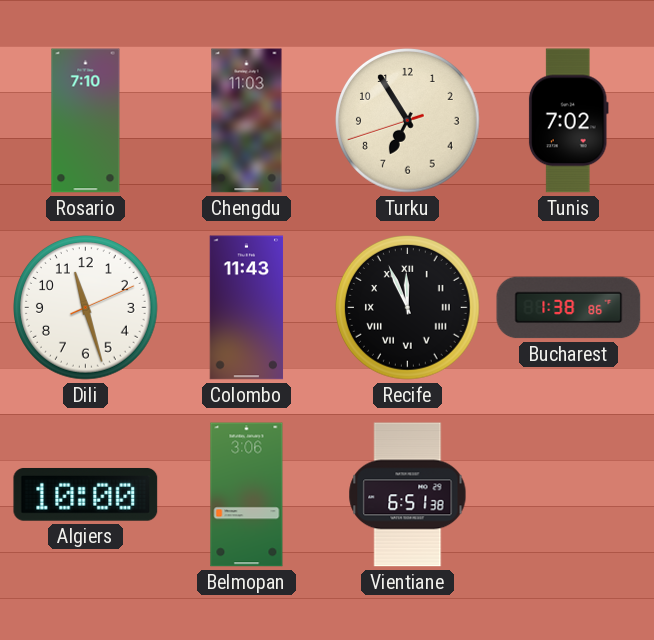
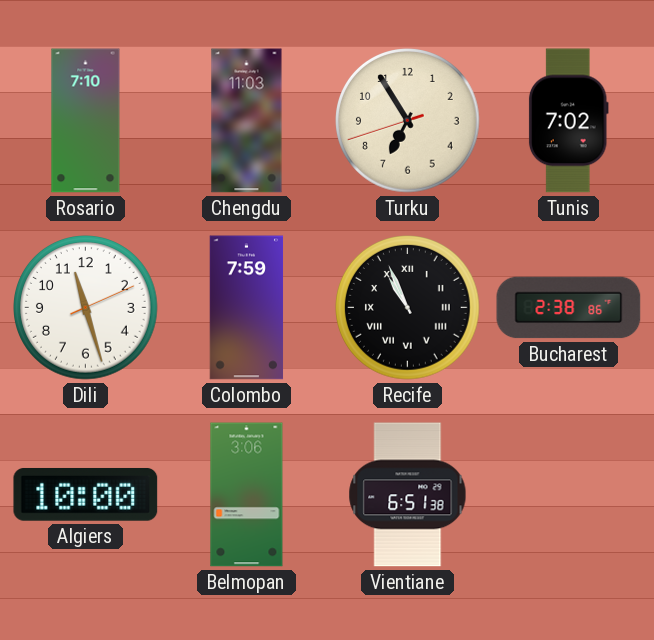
Colombo: 11:43 -> 7:59 (247, 308)
Recife: 11:56 -> 10:56 (408, 308)
Bucharest: 1:38 -> 2:38 (569, 308)
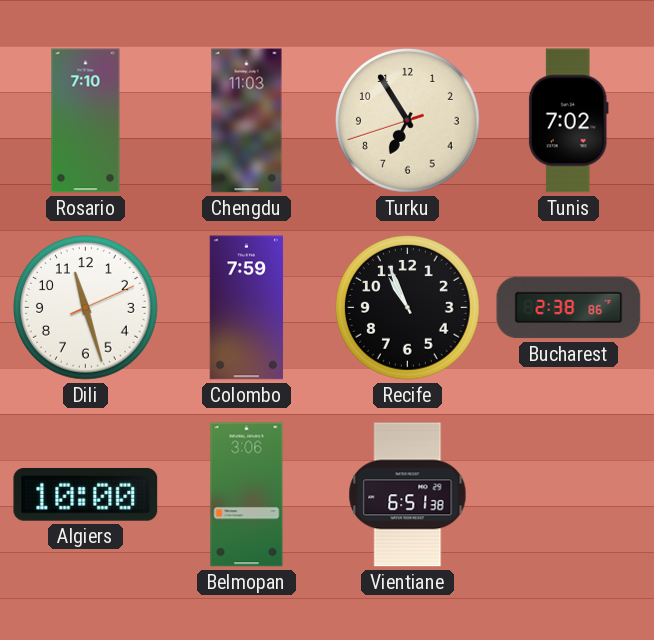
Recife numerals: Roman -> Arabic (408, 308)
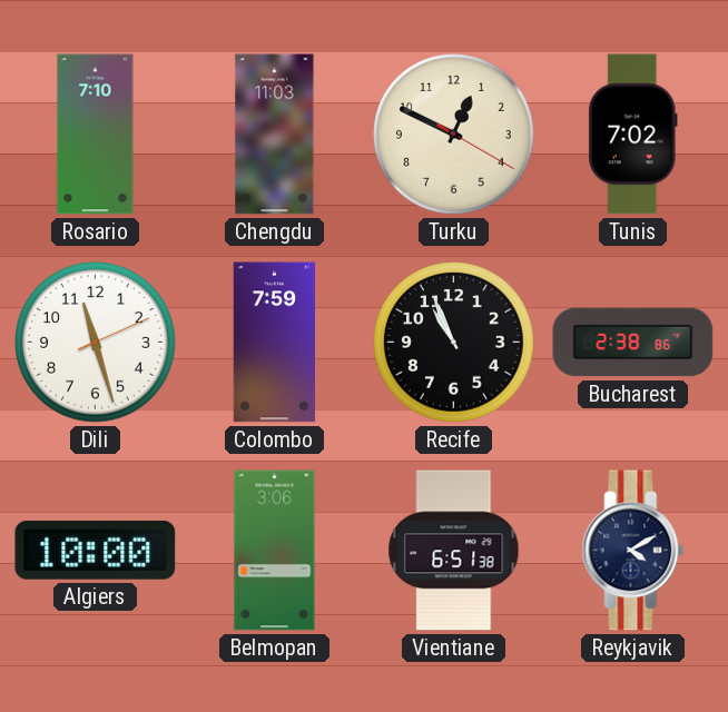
Turku: 6:54 -> 12:49 (454, 135)
Reykjavik: none -> 4:10 (633, 551)
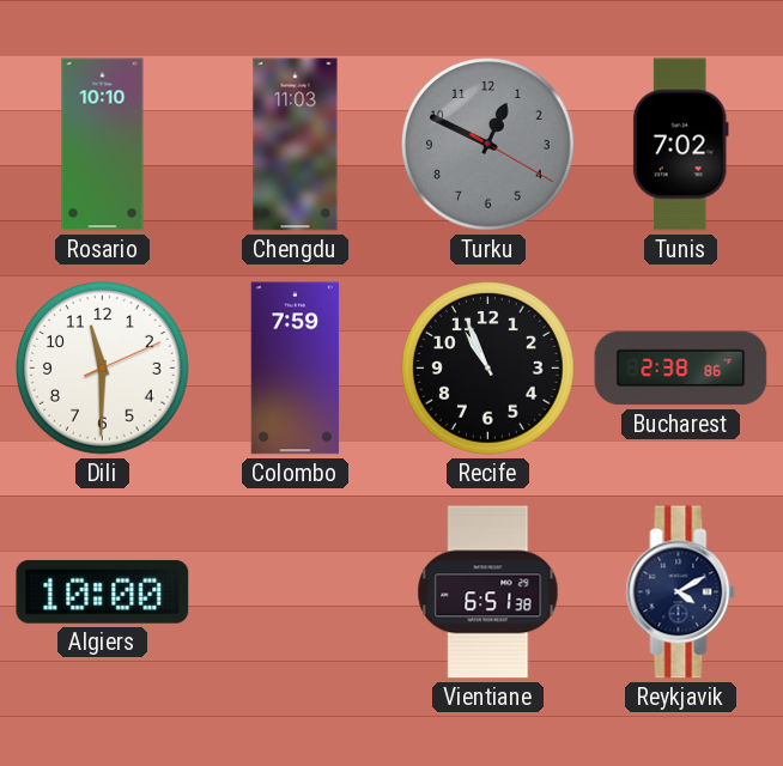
Rosario: 7:10 -> 10:10 (103, 145)
Turku dial: cream -> grey (488, 145)
Dili: 11:27 -> 11:30 (103, 369)
Belmopan: 3:06 -> none (275, 551)
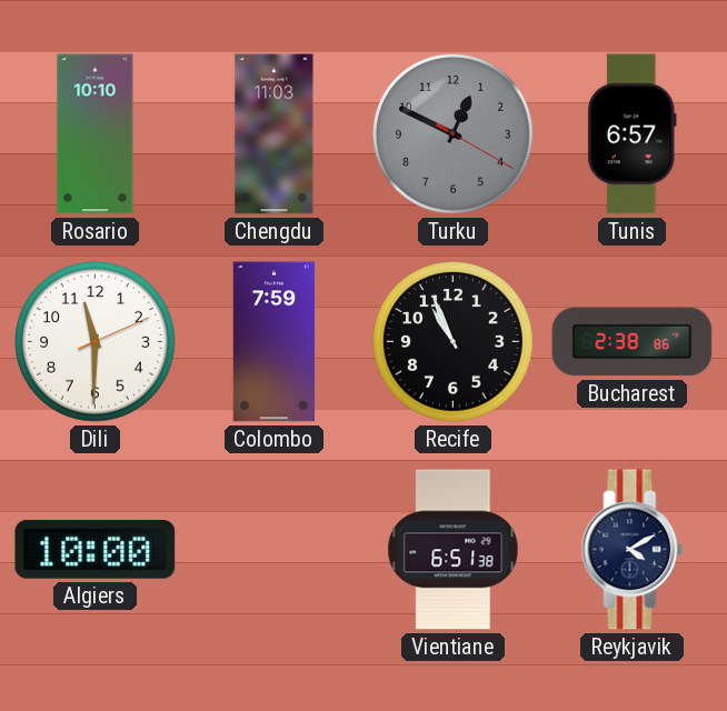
Tunis: 7:02 -> 6:57 (631, 134)
